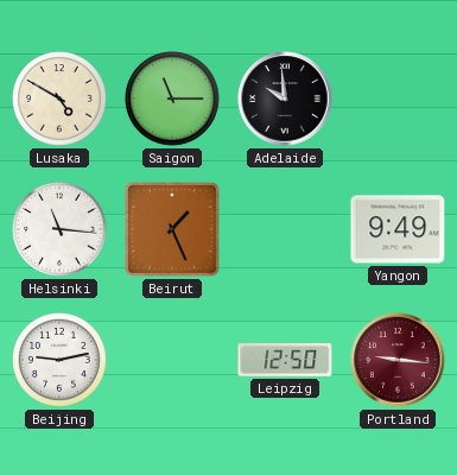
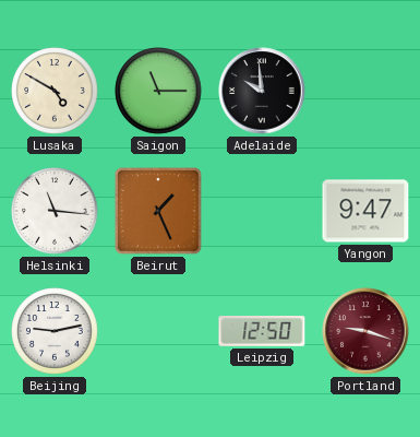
Yangon: 9:49 -> 9:47 (365, 211)
Portland: 9:16 -> 9:18 (365, 331)
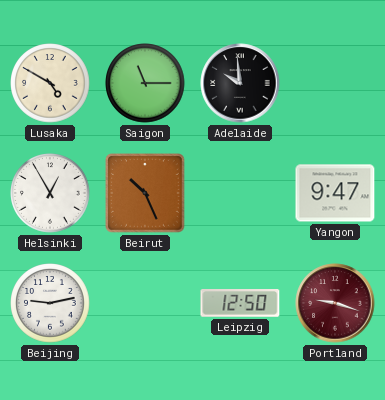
Helsinki: 11:16 -> 12:55 (50, 193)
Beirut: 1:26 -> 10:26 (146, 194)
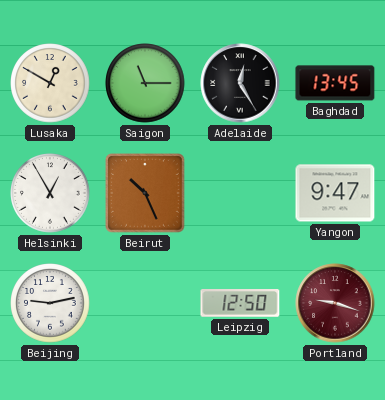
Lusaka: 4:50 -> 12:50 (50, 83)
Adelaide: 9:59 -> 12:25 (240, 83)
Baghdad: none -> 13:45 (335, 83)
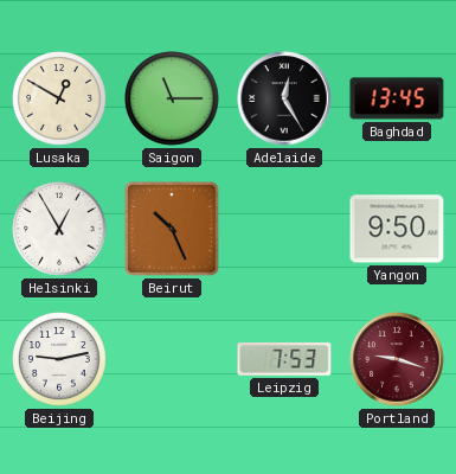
Yangon: 9:47 -> 9:50 (397, 229)
Leipzig: 12:50 -> 7:53 (284, 360)
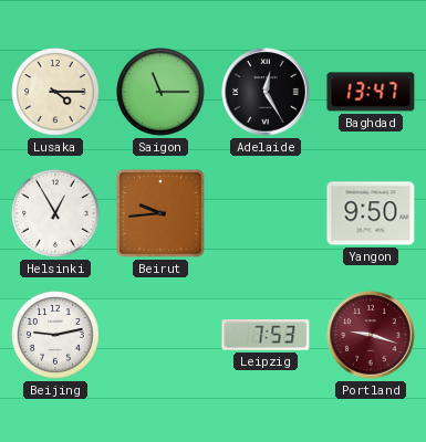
Lusaka: 12:50 -> 4:15 (55, 92)
Baghdad: 13:45 -> 13:47 (371, 92)
Beirut: 10:26 -> 9:44 (162, 214)
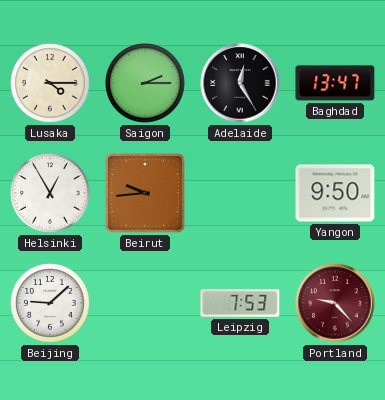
Saigon: 11:15 -> 2:15 (145, 83)
Beijing: 9:13 -> 9:08 (50, 303)
Portland: 9:18 -> 9:23 (335, 303)
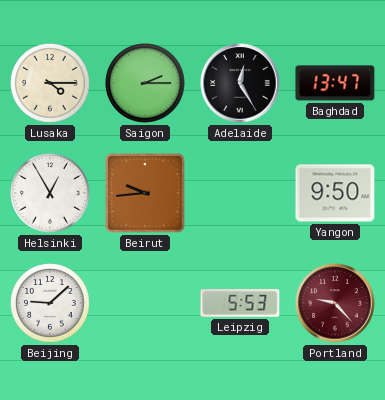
Leipzig: 7:53 -> 5:53 (240, 304)
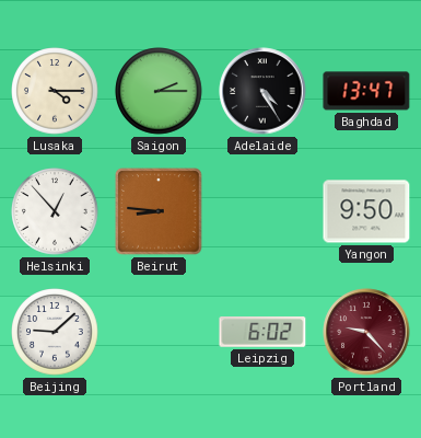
Adelaide: 12:25 -> 4:25 (262, 91)
Helsinki: 12:55 -> 12:53 (55, 211)
Beirut: 9:44 -> 8:46 (160, 212)
Leipzig: 5:53 -> 6:02 (262, 333)
